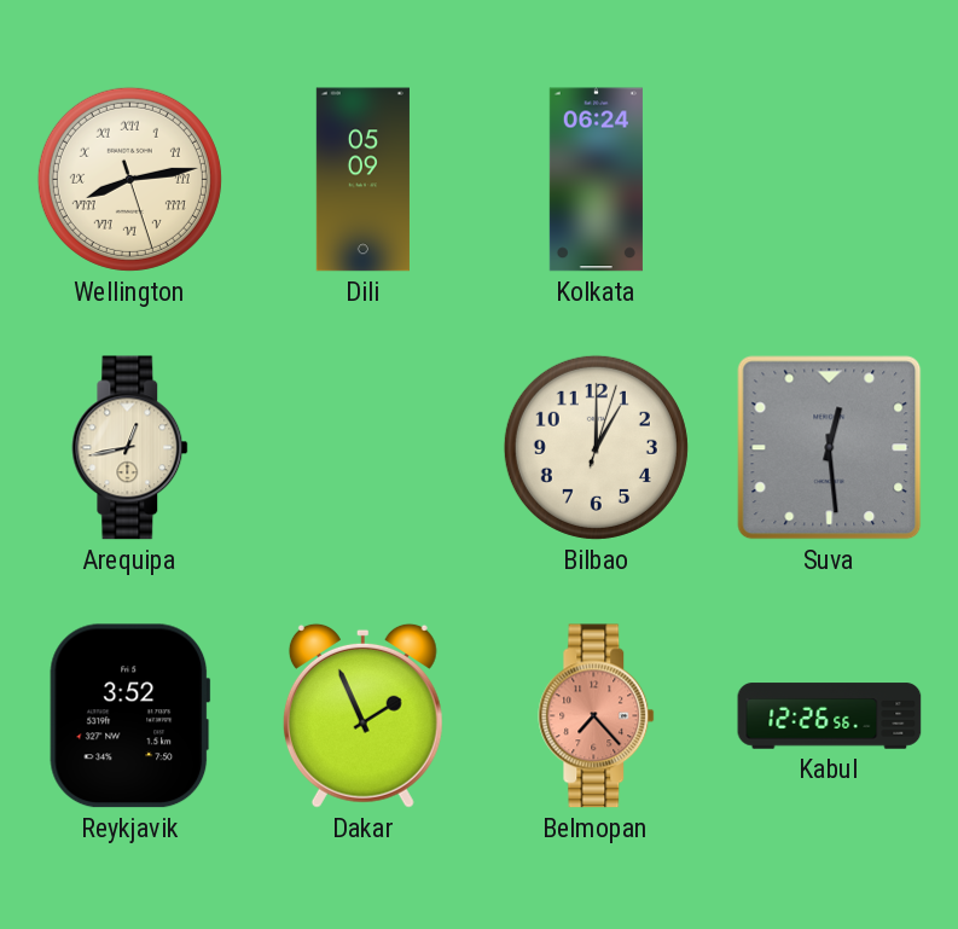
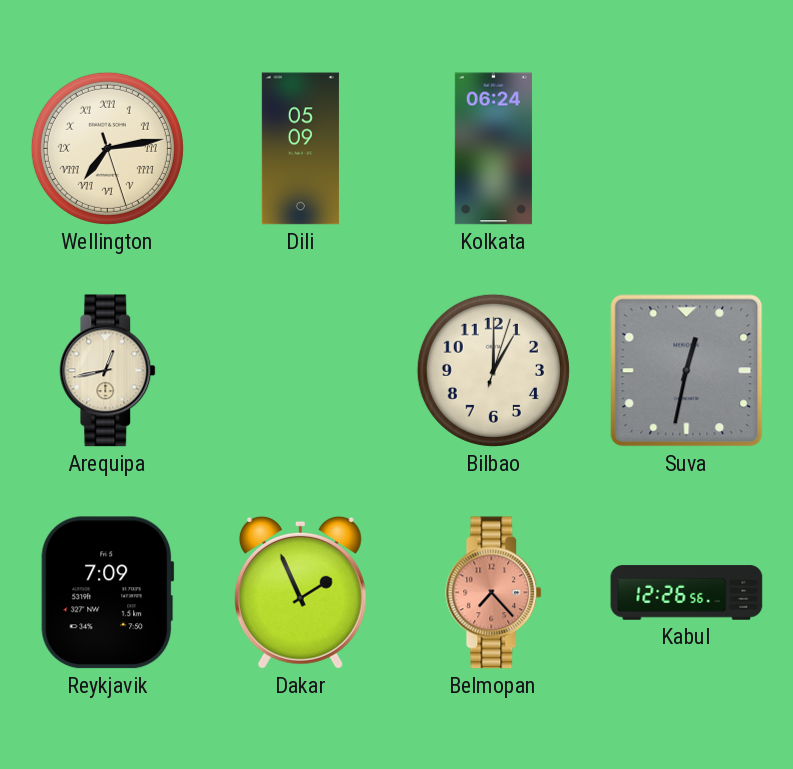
Wellington: 8:13 -> 7:13 (107, 148)
Suva: 12:29 -> 12:32 (687, 371)
Reykjavik: 3:52 -> 7:09 (108, 593)
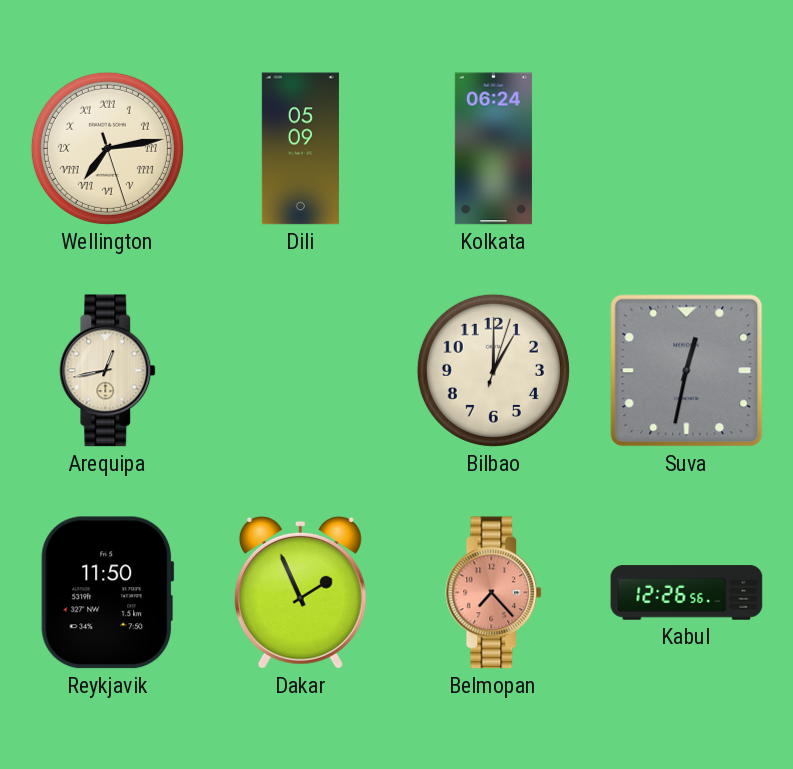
Reykjavik: 7:09 -> 11:50 (108, 593)
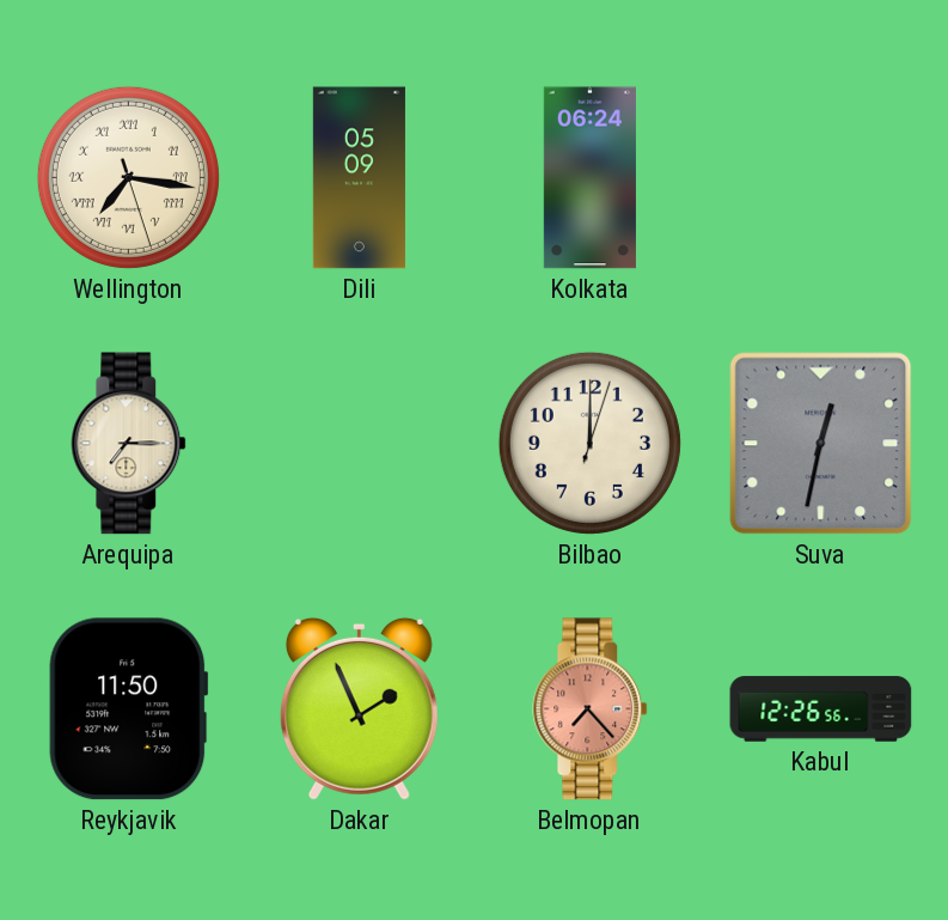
Wellington: 7:13 -> 7:16 (128, 177)
Arequipa: 12:43 -> 7:15 (129, 444)
Bilbao: 1:00 -> 12:00 (589, 443)
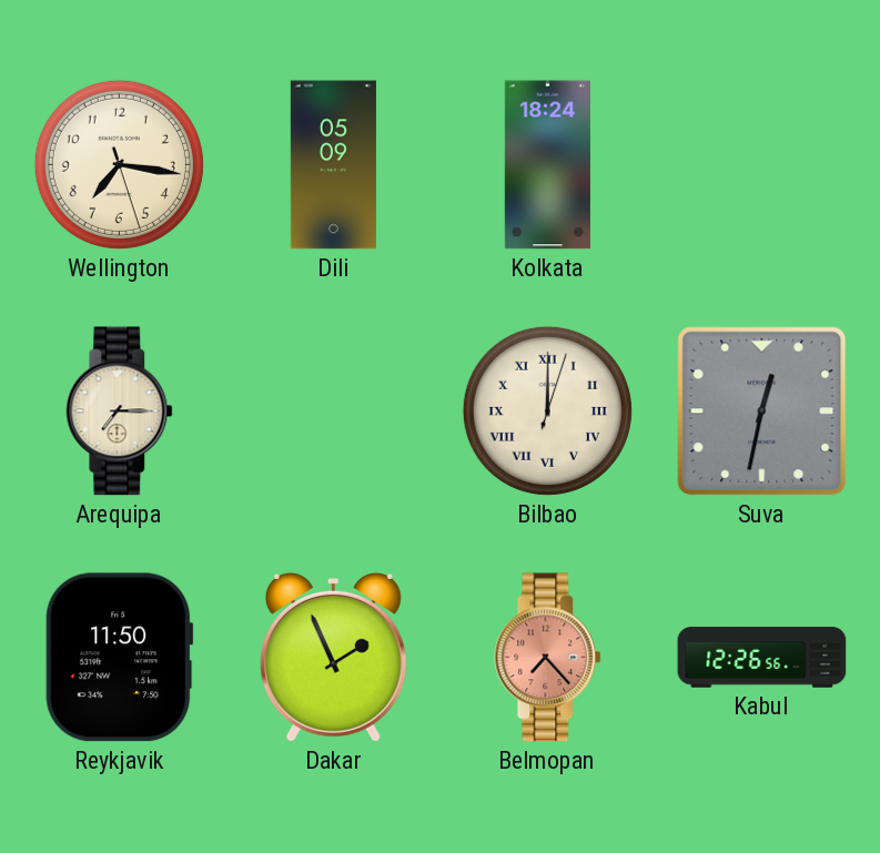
Wellington numerals: Roman -> Arabic (119, 164)
Kolkata: 06:24 -> 18:24 (547, 165)
Bilbao numerals: Arabic -> Roman (547, 410)
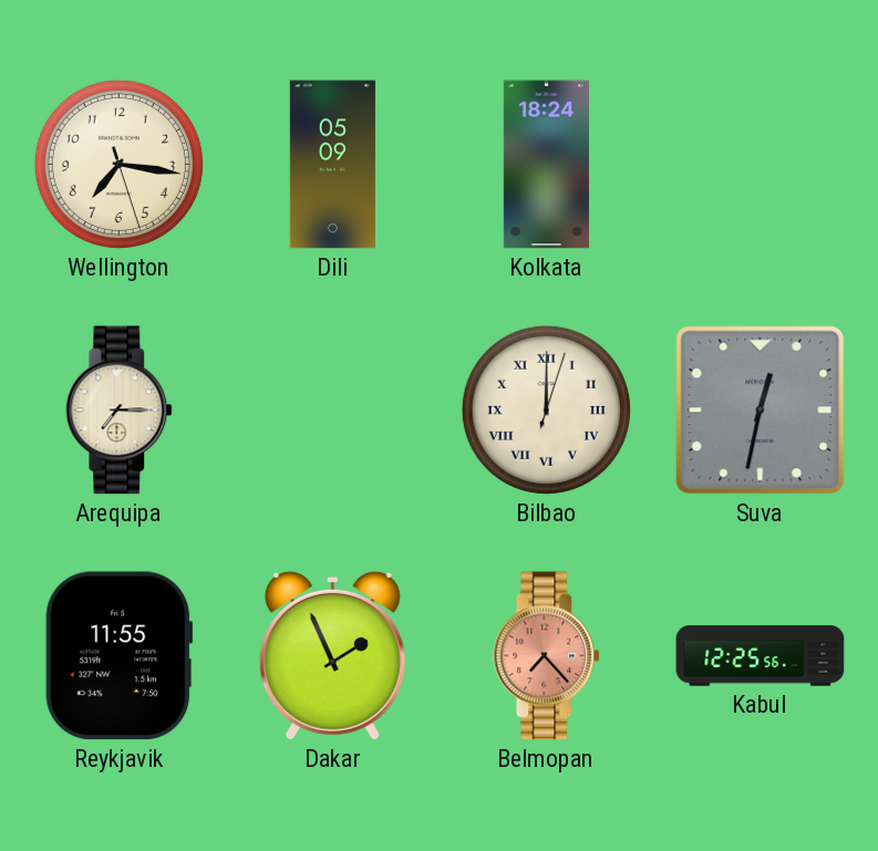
Reykjavik: 11:50 -> 11:55 (120, 656)
Kabul: 12:26 -> 12:25 (761, 656)
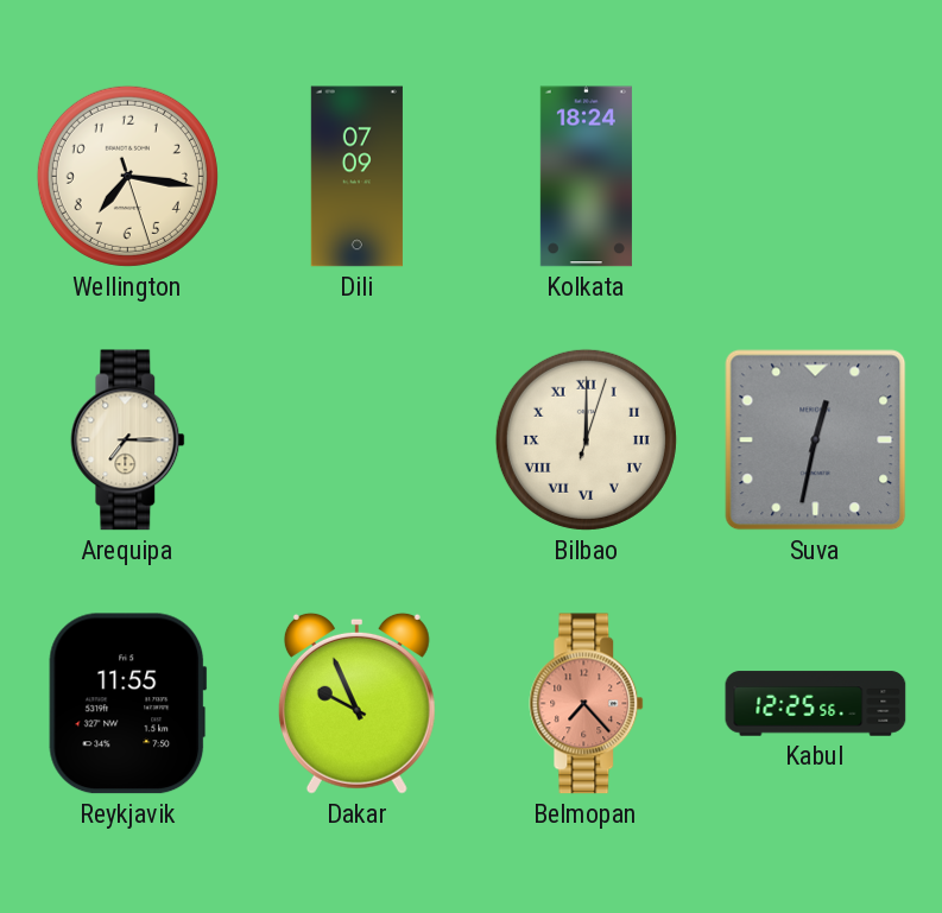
Dili: 05:09 -> 07:09 (356, 177)
Dakar: 1:56 -> 9:56 (356, 703)
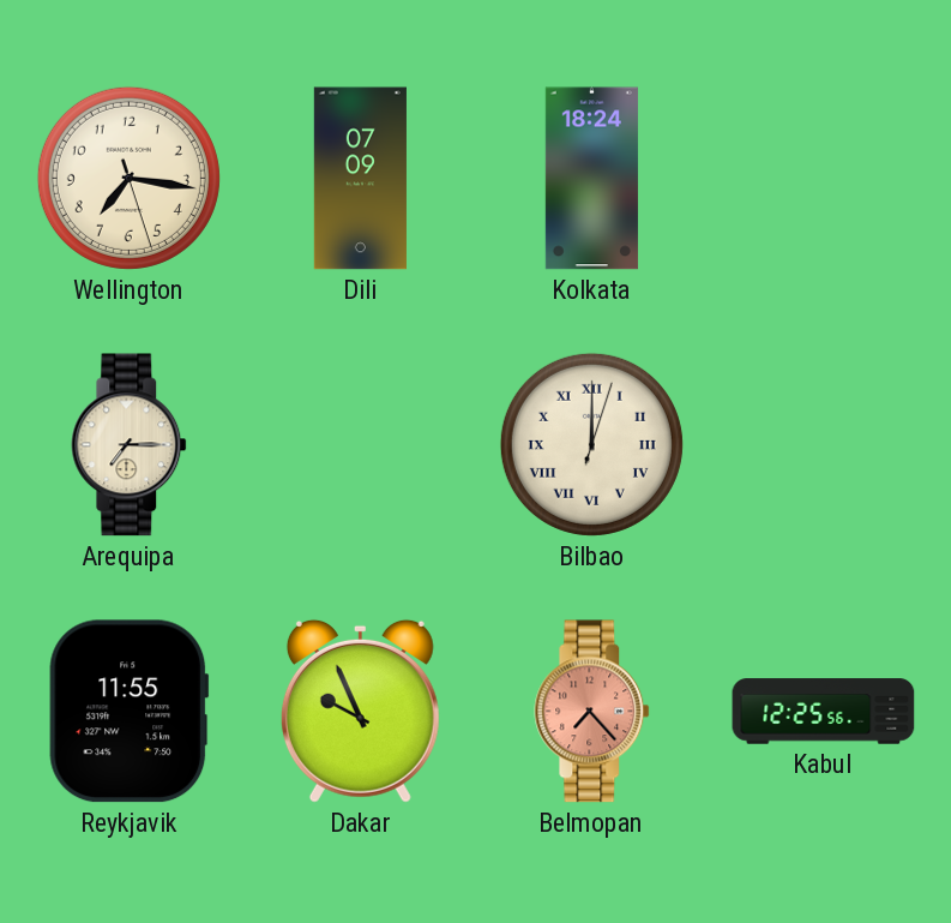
Suva: 12:32 -> none (816, 440)
